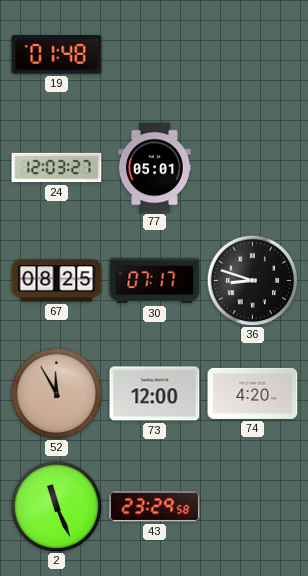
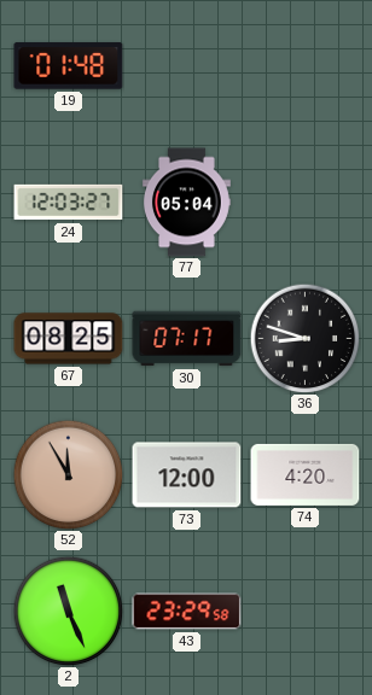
77: 05:01 -> 05:04 (186, 203)
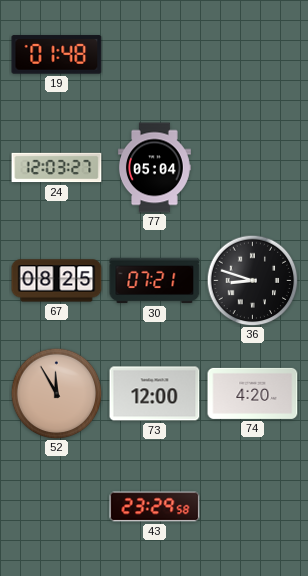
30: 07:17 -> 07:21 (155, 281)
2: 11:26 -> none (68, 611)
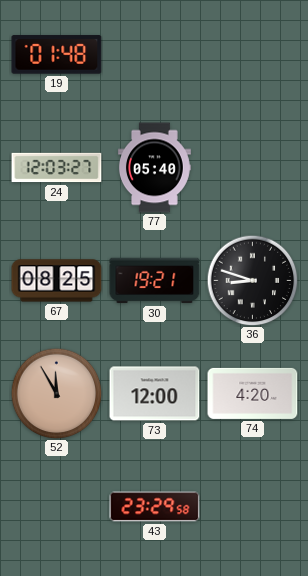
77: 05:04 -> 05:40 (154, 168)
30: 07:21 -> 19:21 (155, 281)
